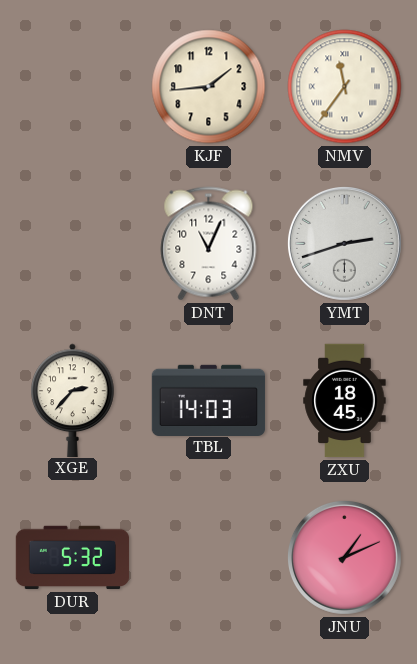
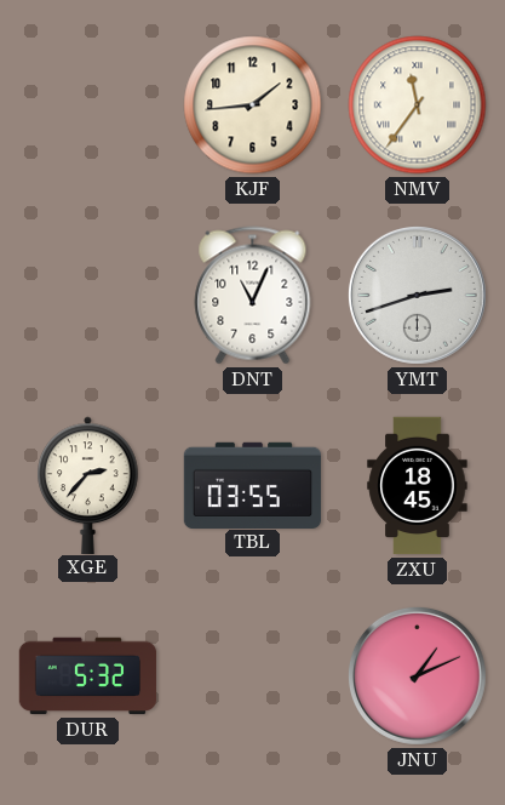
TBL: 14:03 -> 03:55 (253, 485)
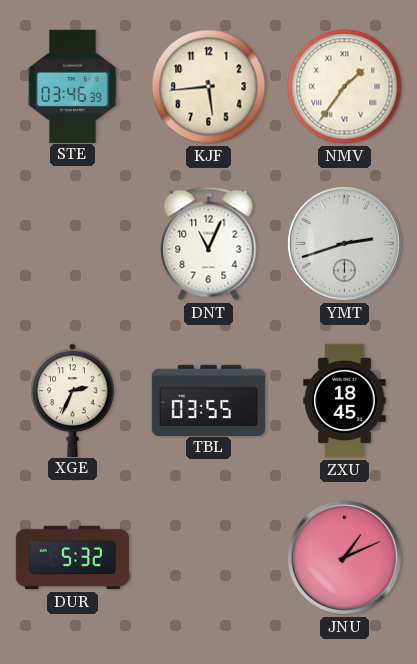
STE: none -> 03:46 (73, 86)
KJF: 1:44 -> 5:44 (209, 87)
NMV: 11:36 -> 1:36 (345, 87)
XGE: 2:37 -> 2:34 (73, 400)
